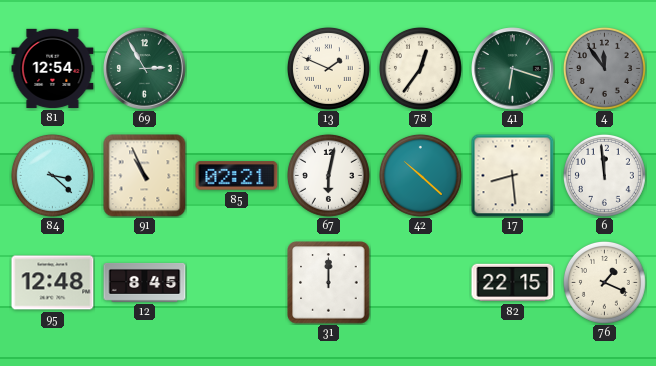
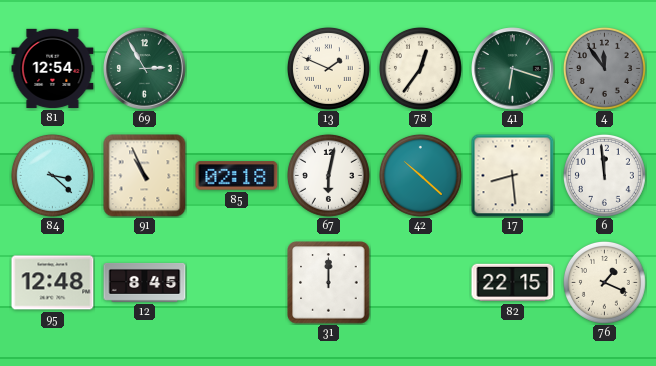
85: 02:21 -> 02:18 (237, 176)
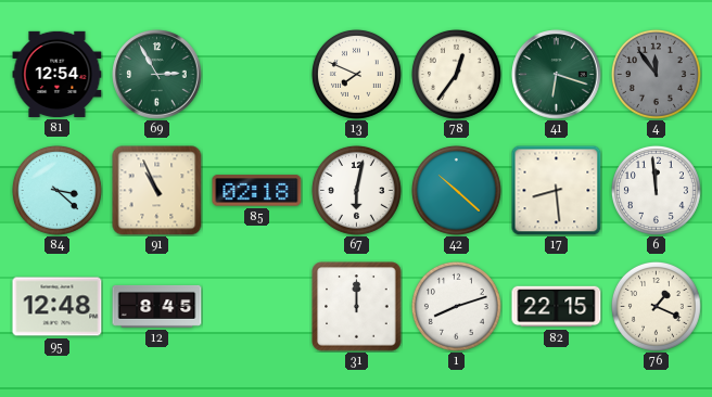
13: 1:49 -> 7:49 (356, 74)
1: none -> 8:12 (456, 306)
